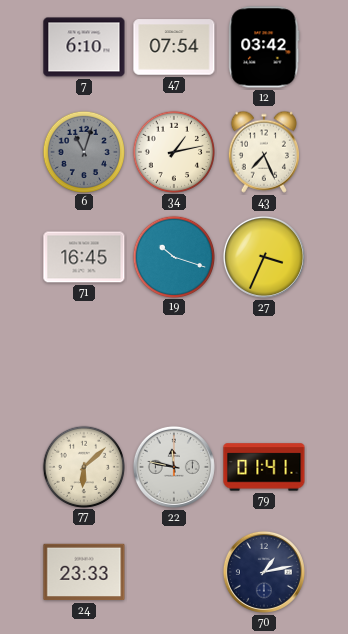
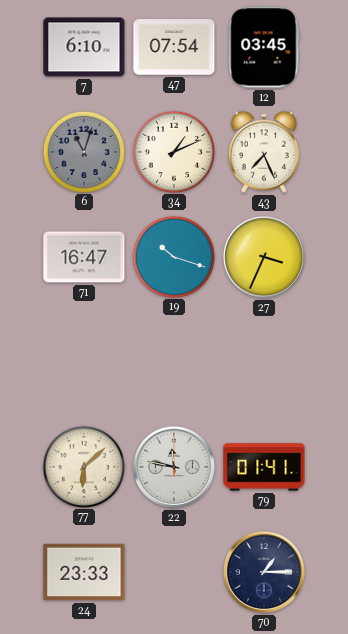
12: 03:42 -> 03:45 (264, 47)
34: 1:13 -> 1:11 (173, 151)
71: 16:45 -> 16:47 (84, 257)
70: 1:13 -> 1:15 (264, 572)
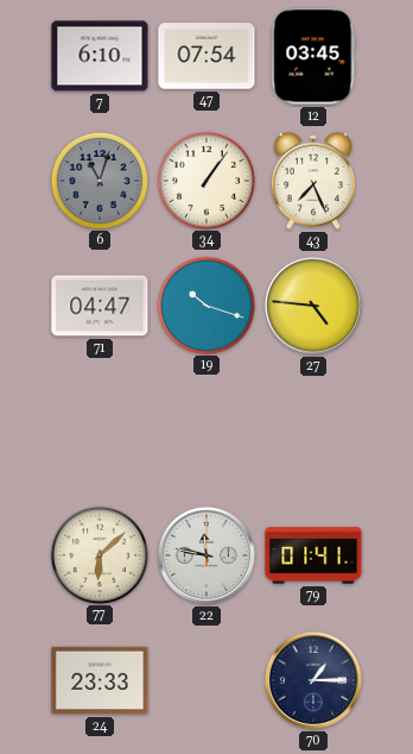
34: 1:11 -> 1:06 (205, 180)
71: 16:47 -> 04:47 (100, 306)
27: 3:34 -> 4:46 (313, 306)
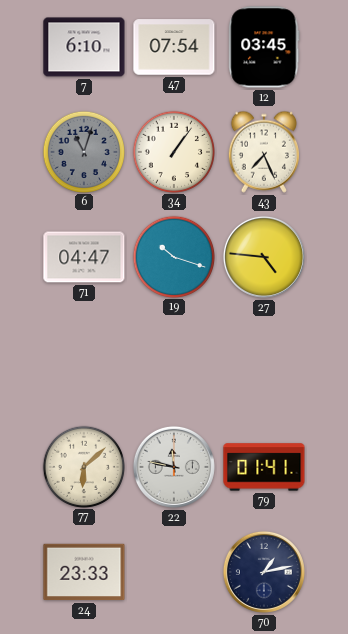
70: 1:15 -> 1:13 (264, 572)
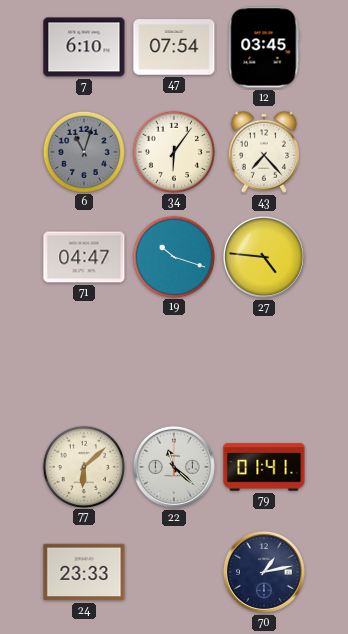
34: 1:06 -> 6:06 (173, 151)
43: 7:26 -> 7:23 (264, 152)
22: 11:47 -> 11:22 (174, 467)
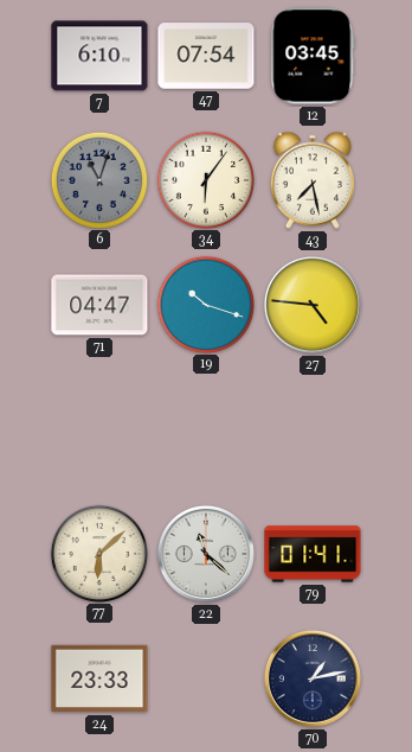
43: 7:23 -> 7:28 (313, 180)
